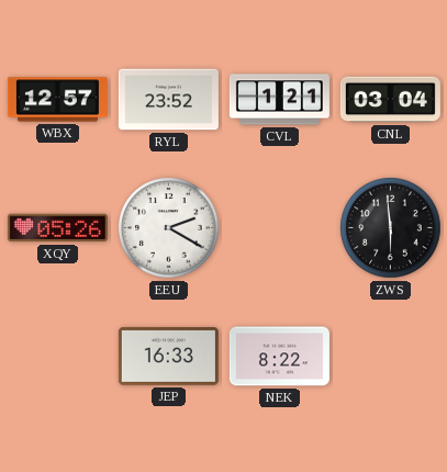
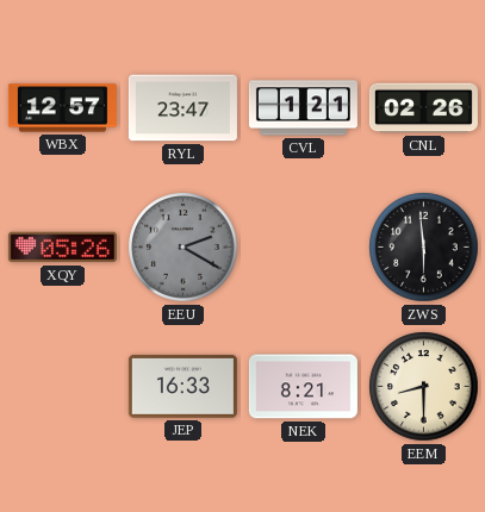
RYL: 23:52 -> 23:47 (182, 108)
CNL: 03:04 -> 02:26 (423, 108)
EEU dial: white -> grey (184, 248)
NEK: 8:22 -> 8:21 (303, 387)
EEM: none -> 8:30 (424, 387)
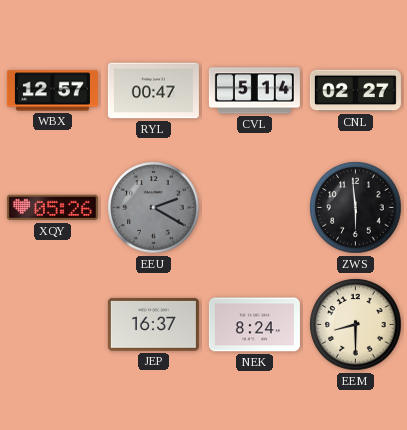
RYL: 23:47 -> 00:47 (153, 91)
CVL: 1:21 -> 5:14 (254, 91)
CNL: 02:26 -> 02:27 (355, 91)
JEP: 16:33 -> 16:37 (153, 324)
NEK: 8:21 -> 8:24 (254, 325)
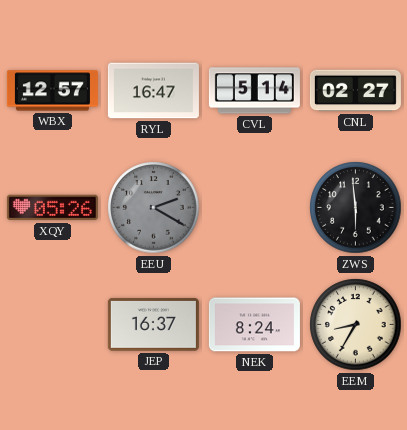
RYL: 00:47 -> 16:47 (153, 91)
EEM: 8:30 -> 8:35 (356, 325)
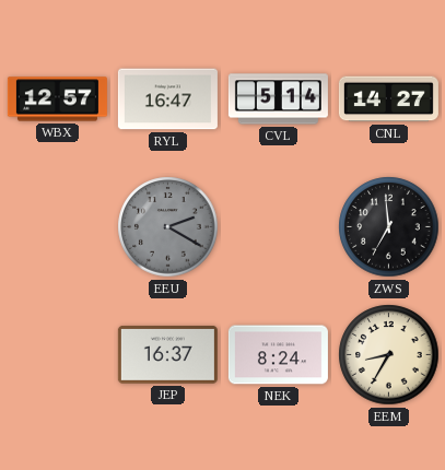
CNL: 02:27 -> 14:27 (388, 99)
XQY: 05:26 -> none (52, 208)
ZWS: 5:59 -> 6:59 (389, 227)
